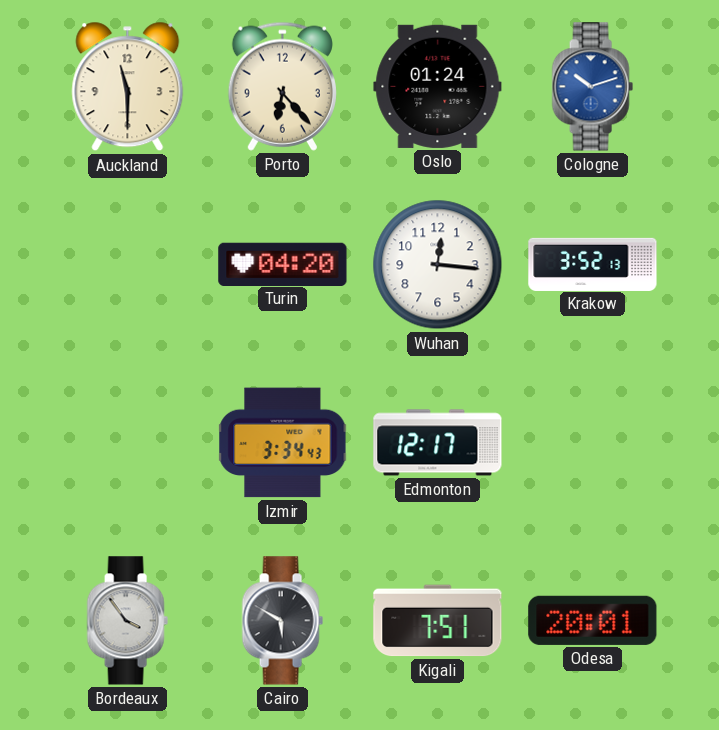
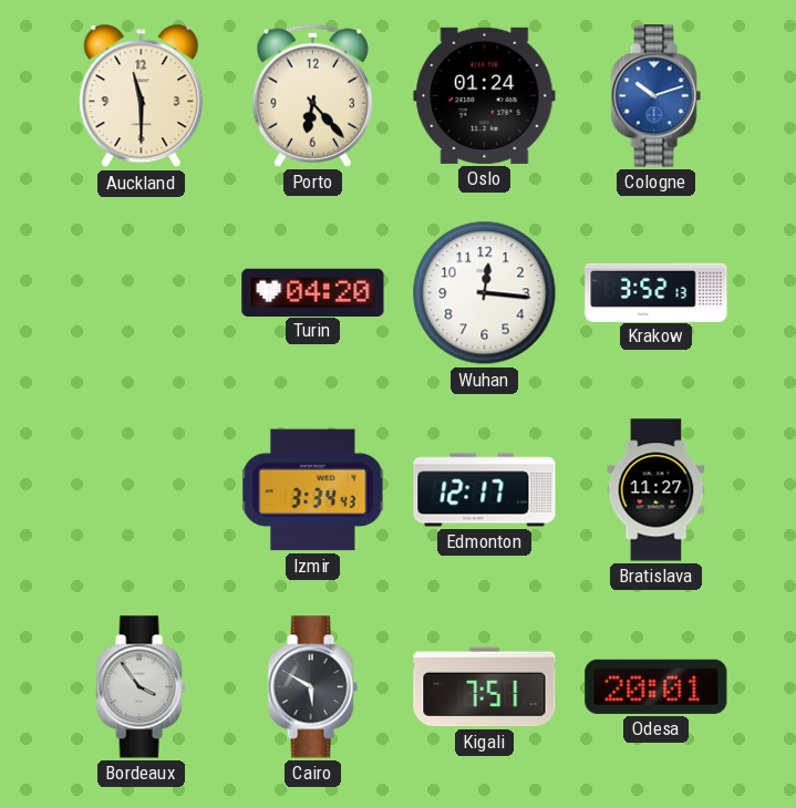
Bratislava: none -> 11:27 (657, 490)
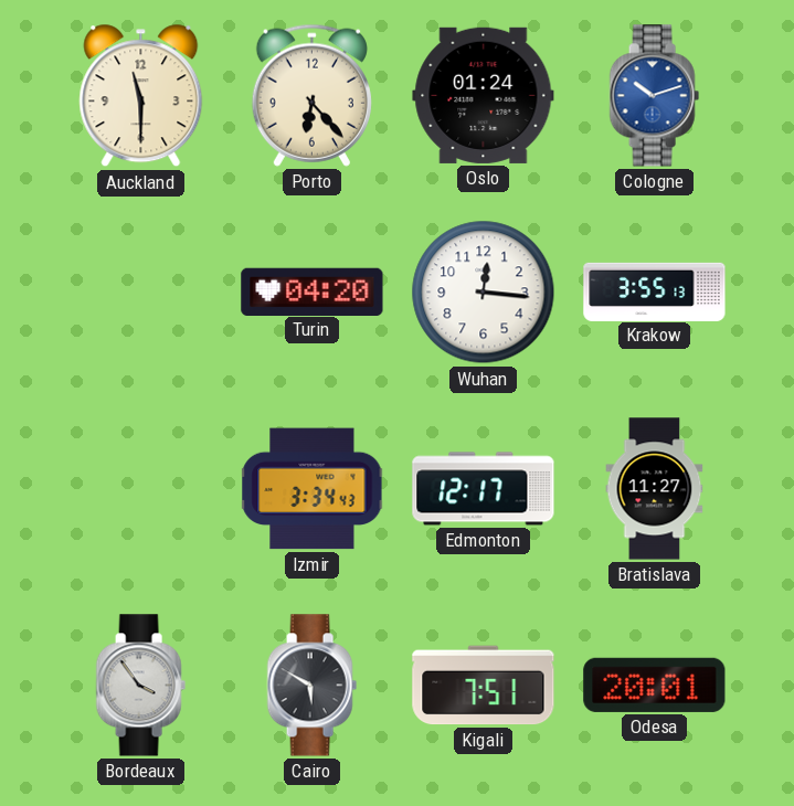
Krakow: 3:52 -> 3:55 (655, 291)
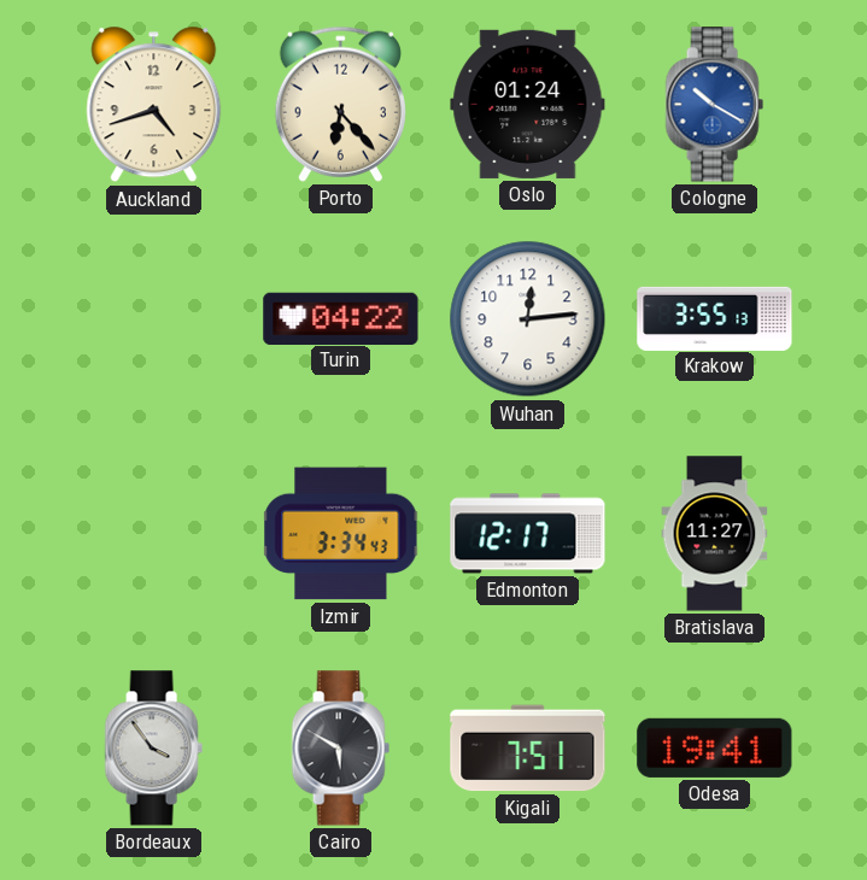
Auckland: 11:30 -> 4:42 (154, 105)
Cologne: 10:12 -> 10:20 (714, 105)
Turin: 04:20 -> 04:22 (341, 318)
Wuhan: 12:16 -> 12:14 (528, 319)
Odesa: 20:01 -> 19:41 (715, 747)
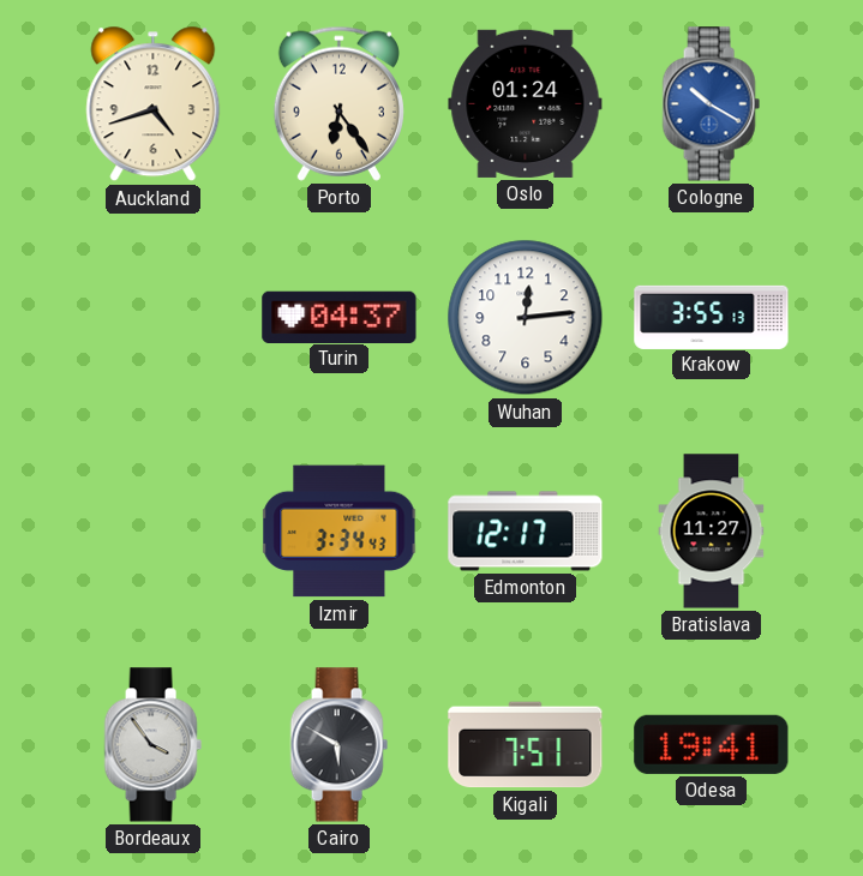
Porto: 6:23 -> 6:24 (338, 103)
Turin: 04:22 -> 04:37 (340, 317)
